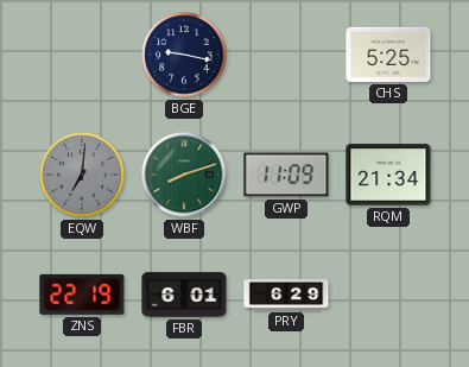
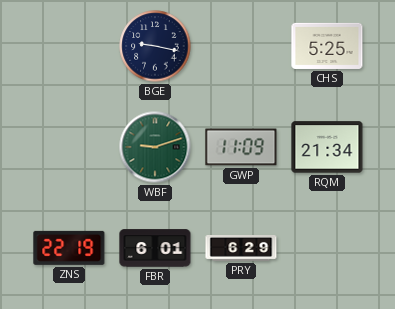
EQW: 7:01 -> none (82, 175)
WBF: 8:12 -> 9:12 (155, 147)
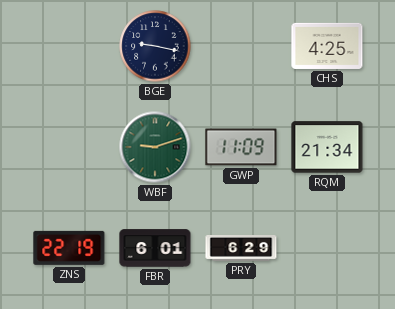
CHS: 5:25 -> 4:25 (327, 46)
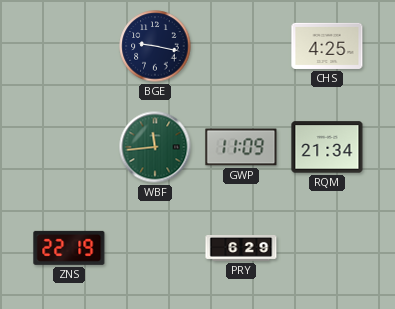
WBF: 9:12 -> 11:44 (155, 147)
FBR: 6:01 -> none (155, 248)
